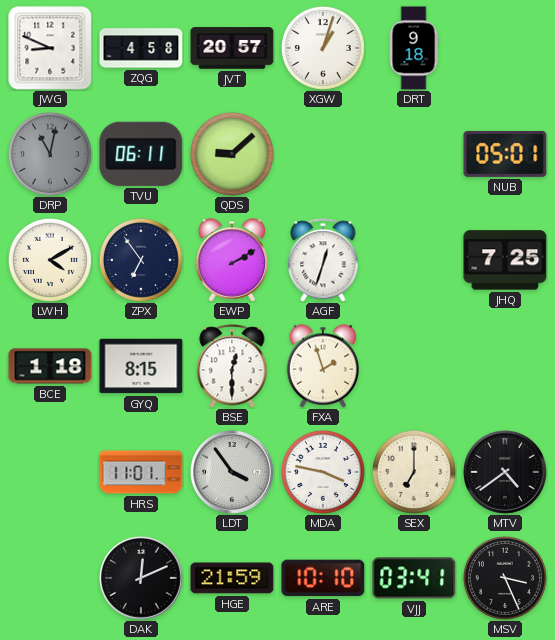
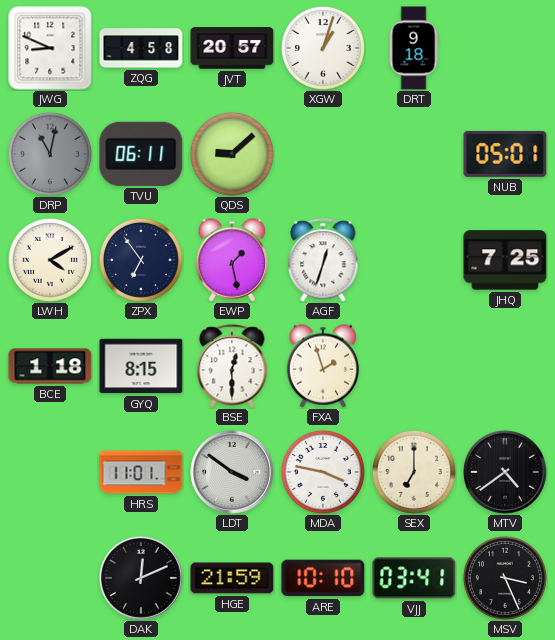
EWP: 2:10 -> 1:28 (232, 260)
LDT: 3:54 -> 3:51 (233, 473)
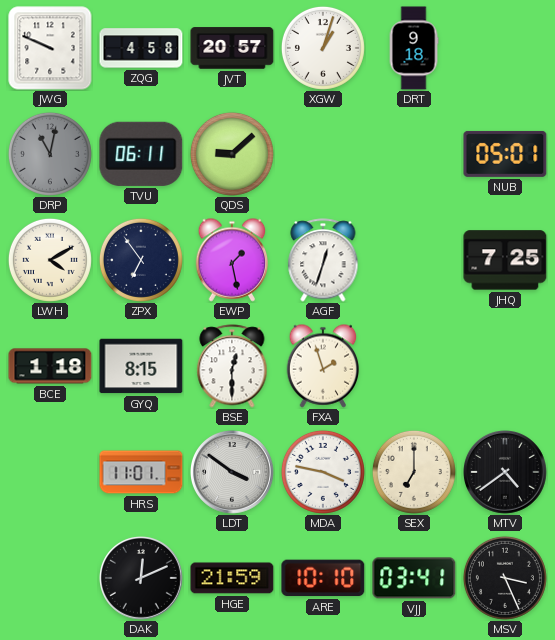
JWG: 8:49 -> 9:49 (50, 48)
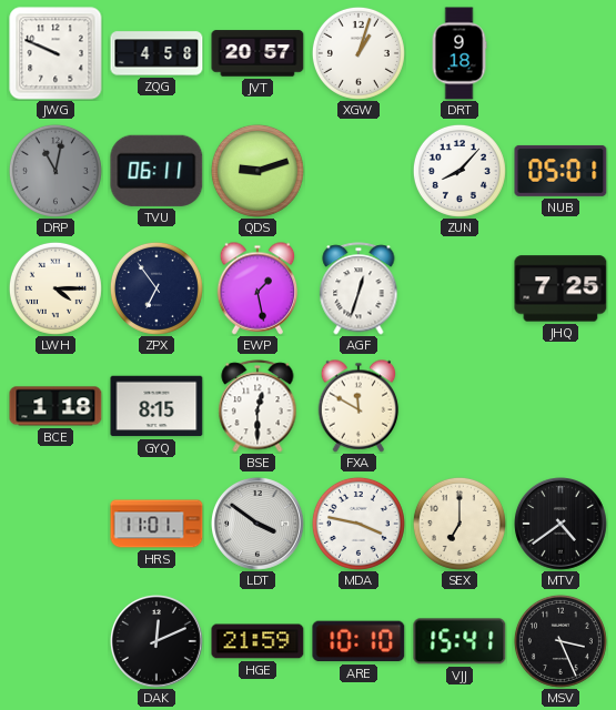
QDS: 9:08 -> 9:12 (257, 171)
ZUN: none -> 8:07 (460, 171)
LWH: 4:10 -> 4:15 (55, 288)
FXA: 1:57 -> 11:50 (359, 406)
VJJ: 03:41 -> 15:41 (460, 641)
